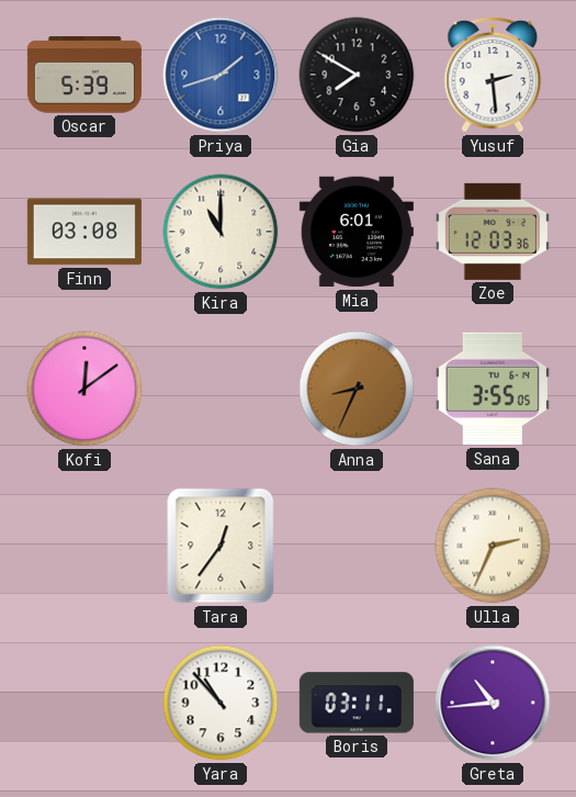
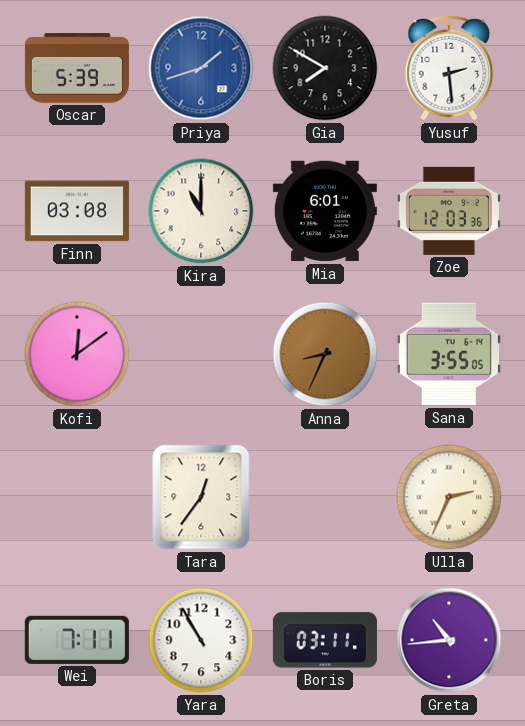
Wei: none -> 7:11 (77, 640)
Yara: 10:53 -> 10:55 (201, 640)
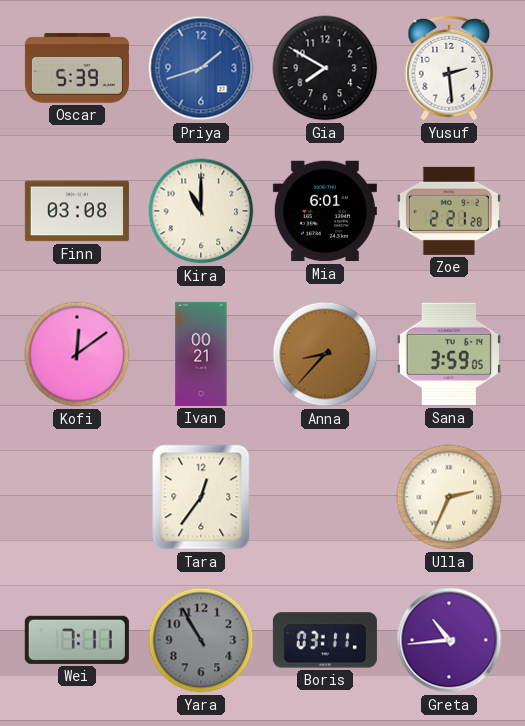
Zoe: 12:03 -> 2:21 (449, 211)
Ivan: none -> 00:21 (201, 354)
Anna: 8:34 -> 8:37 (325, 354)
Sana: 3:55 -> 3:59 (449, 354)
Yara dial: white -> grey (201, 640)
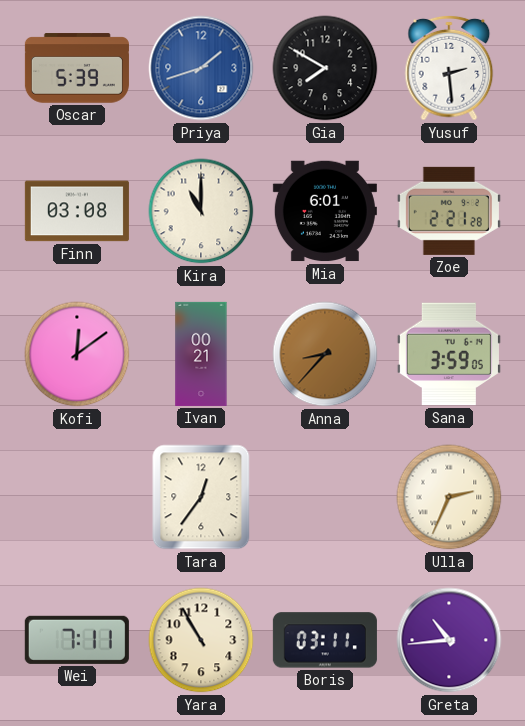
Yara dial: grey -> cream (201, 640)
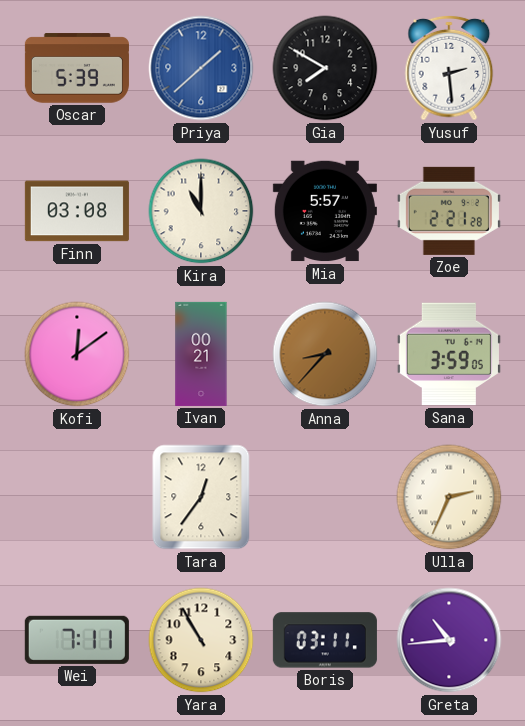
Priya: 1:42 -> 1:38 (201, 68)
Mia: 6:01 -> 5:57 (325, 211)
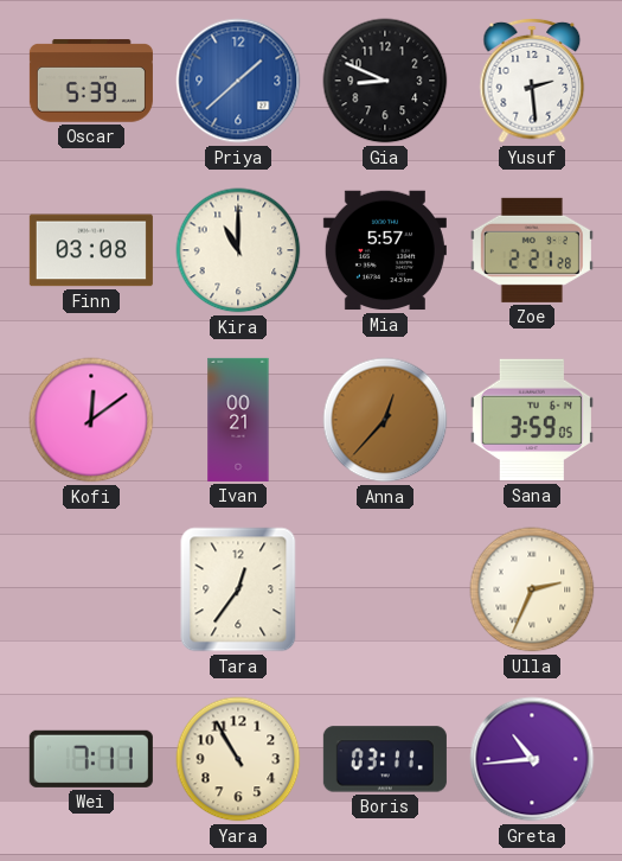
Gia: 7:50 -> 8:49 (385, 81)
Anna: 8:37 -> 12:37 (385, 420)
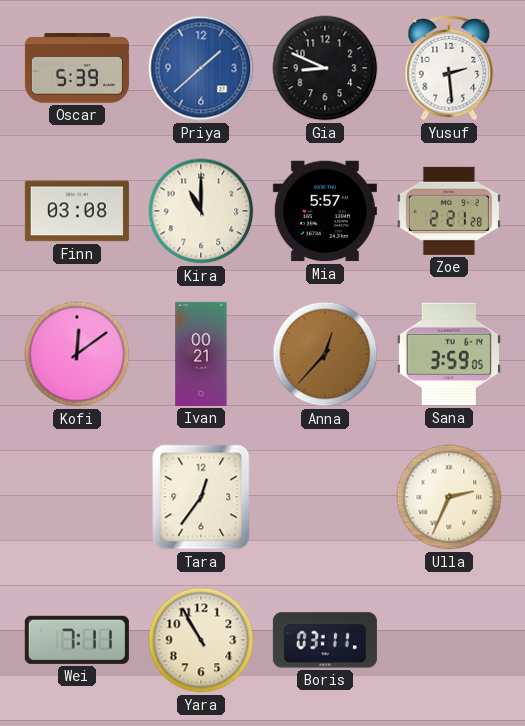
Greta: 10:44 -> none (532, 759)
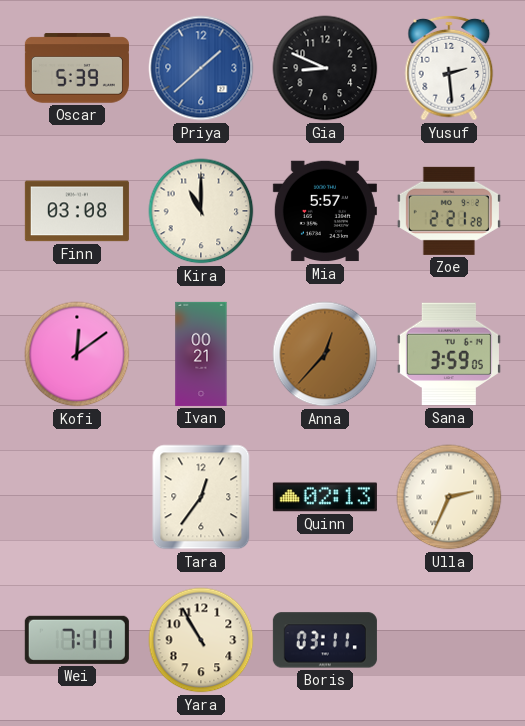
Quinn: none -> 02:13 (325, 497)
